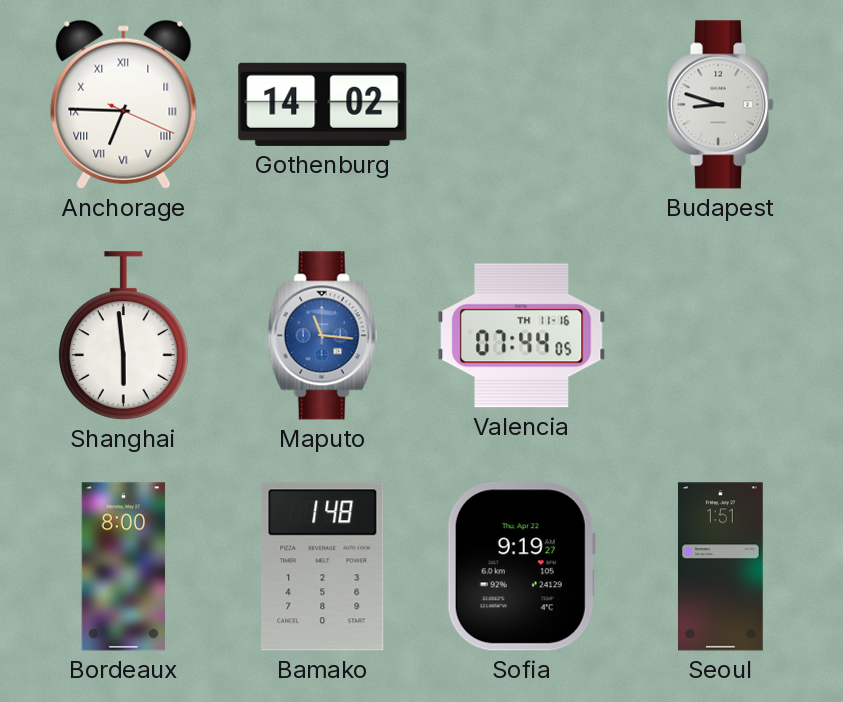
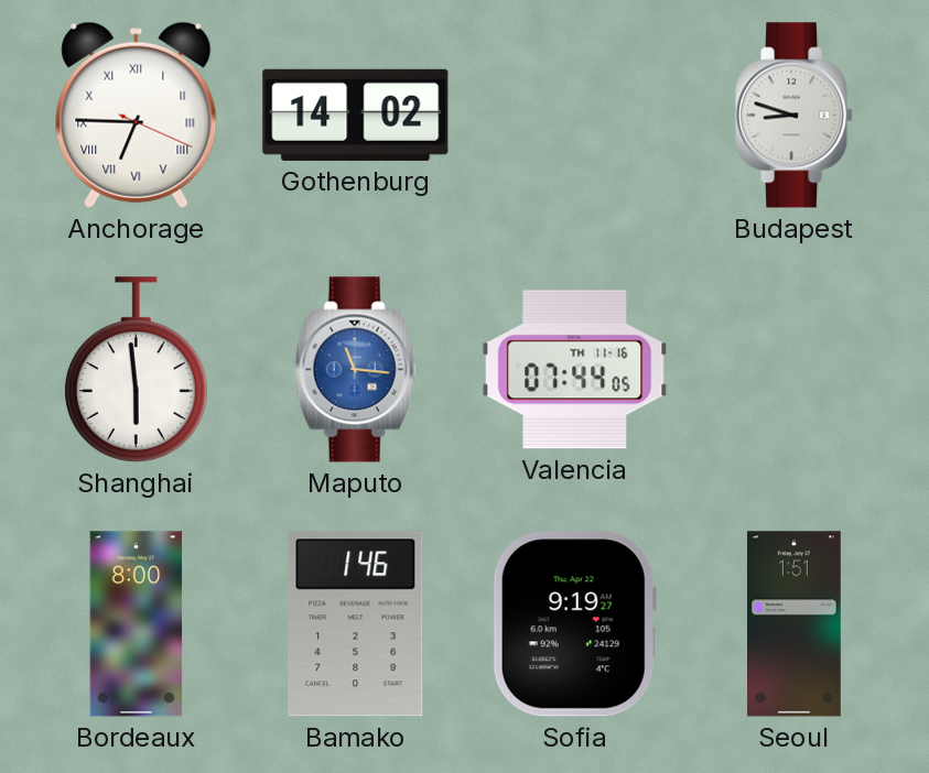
Bamako: 1:48 -> 1:46 (356, 624)
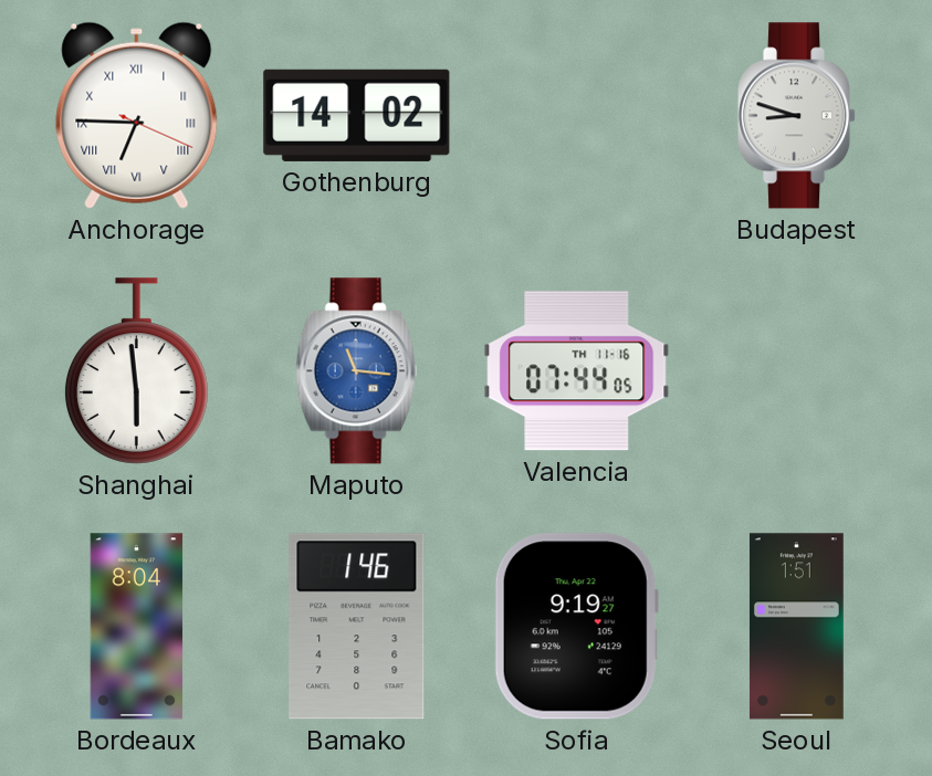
Bordeaux: 8:00 -> 8:04 (137, 627)
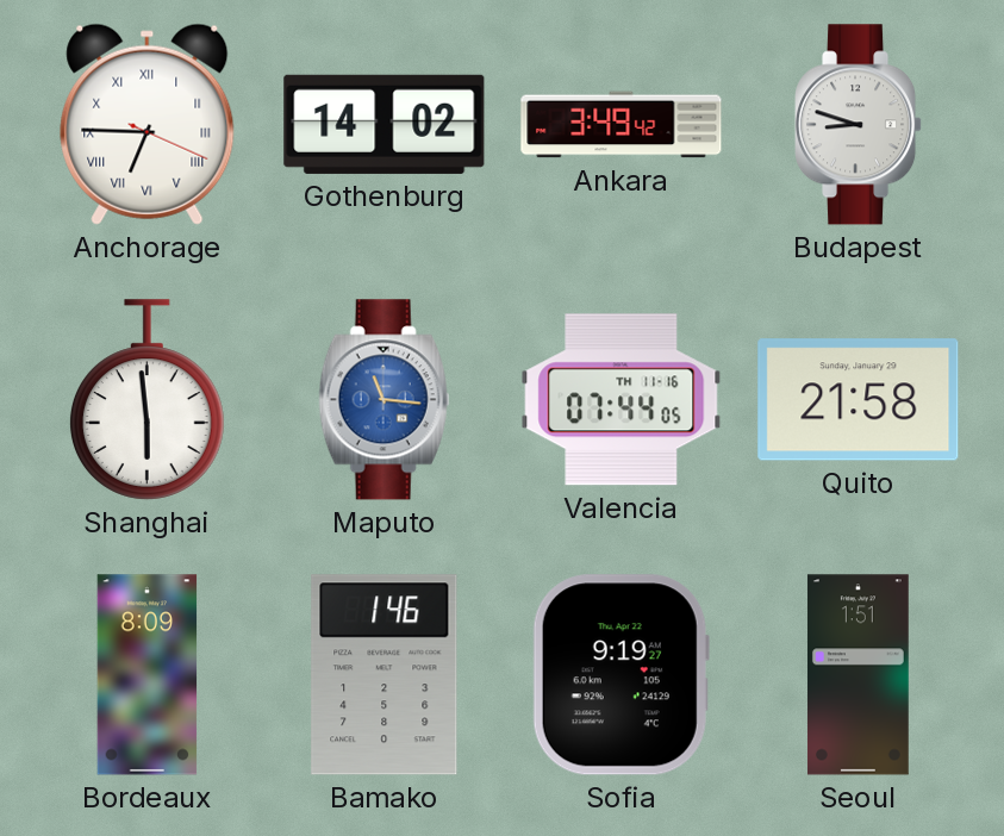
Ankara: none -> 3:49 (622, 125)
Quito: none -> 21:58 (859, 400)
Bordeaux: 8:04 -> 8:09 (148, 675)
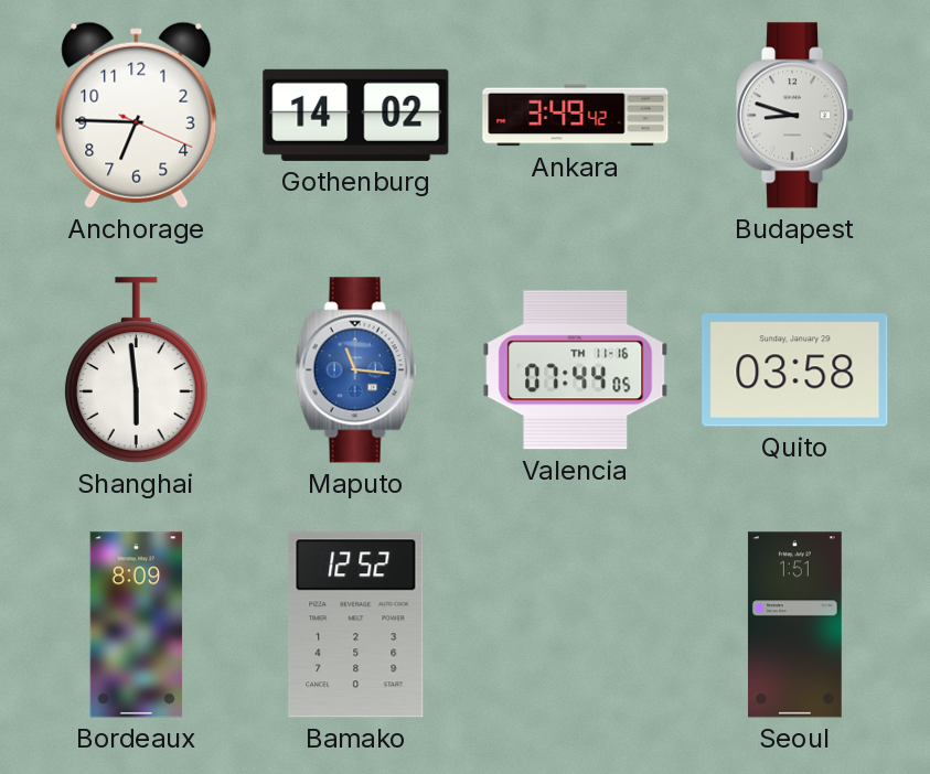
Anchorage numerals: Roman -> Arabic (137, 115)
Quito: 21:58 -> 03:58 (795, 370)
Bamako: 1:46 -> 12:52 (356, 625)
Sofia: 9:19 -> none (621, 675)
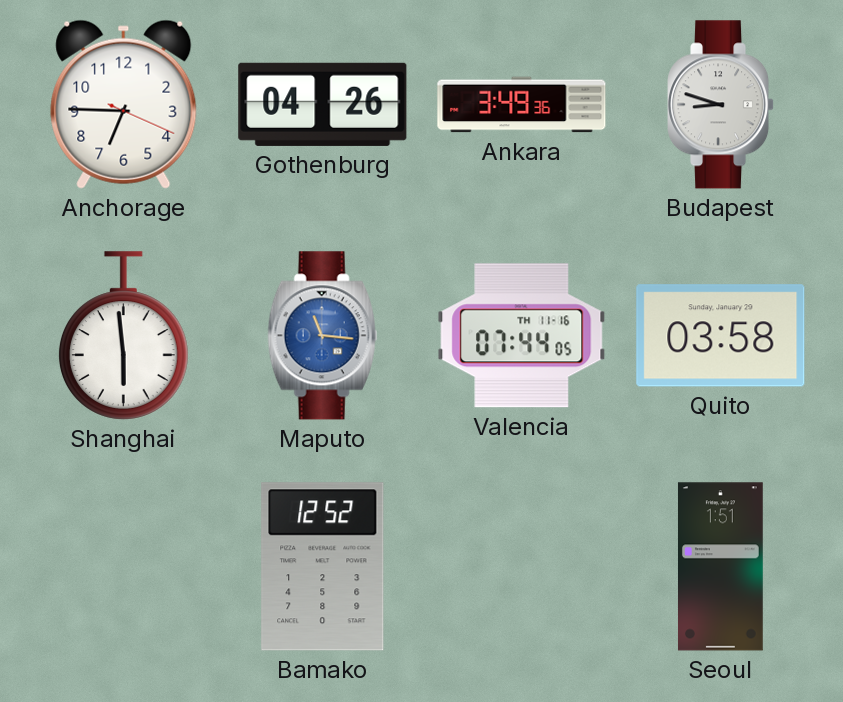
Gothenburg: 14:02 -> 04:26 (323, 104)
Ankara: 3:49:42 -> 3:49:36 (522, 105)
Bordeaux: 8:09 -> none (137, 625)
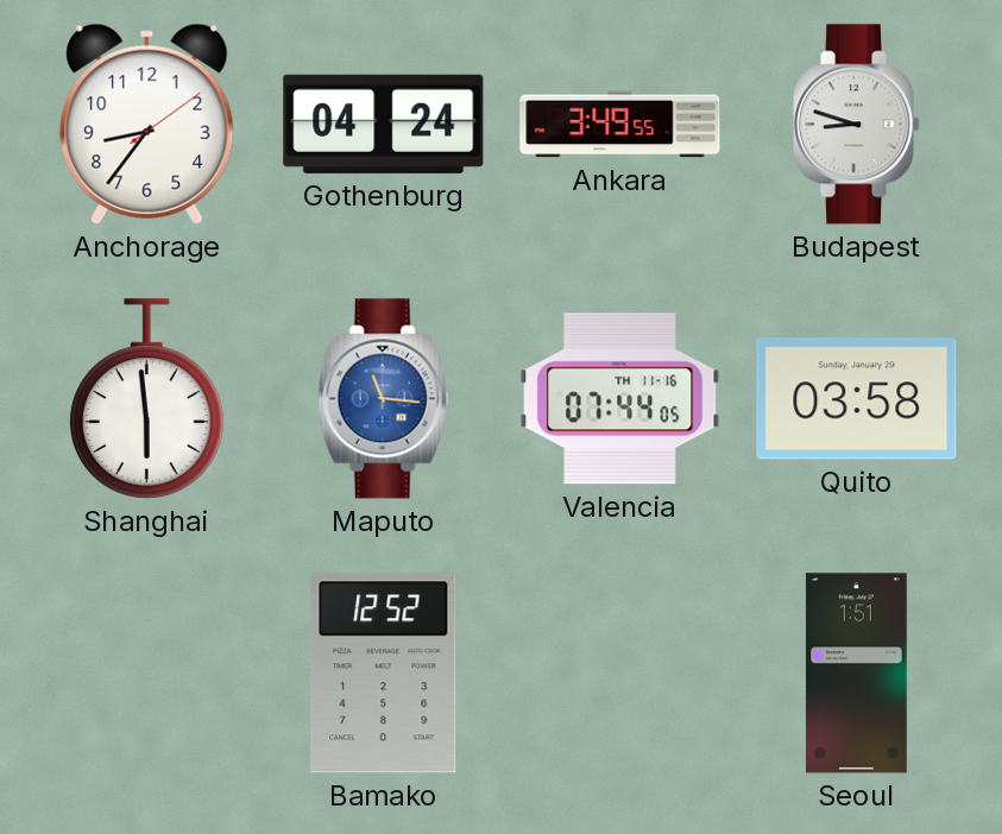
Anchorage: 6:45 -> 8:36 (147, 124)
Gothenburg: 04:26 -> 04:24 (384, 124)
Ankara: 3:49:36 -> 3:49:55 (620, 125)
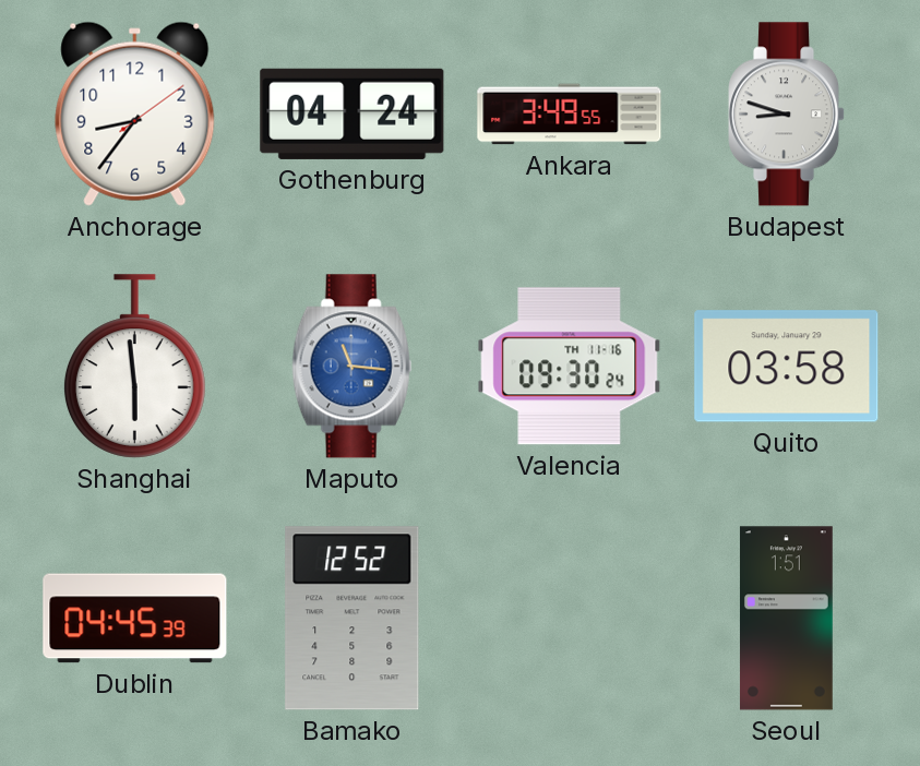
Valencia: 07:44 -> 09:30 (570, 367)
Dublin: none -> 04:45 (135, 619)
